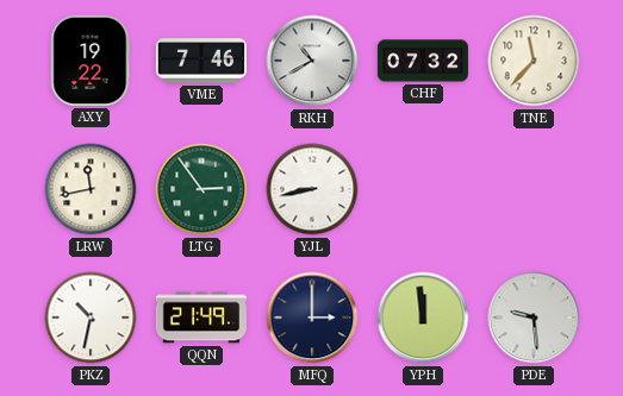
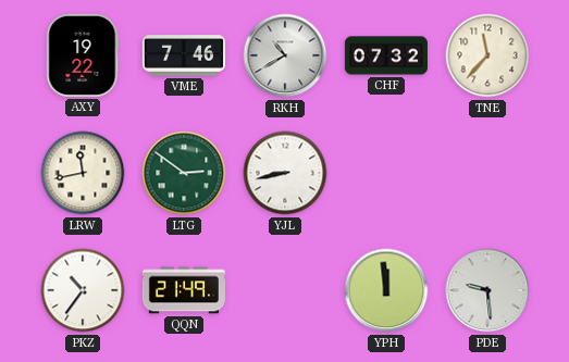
LTG: 2:54 -> 2:51 (184, 173)
PKZ: 10:32 -> 10:36 (83, 290)
MFQ: 3:00 -> none (312, 318)
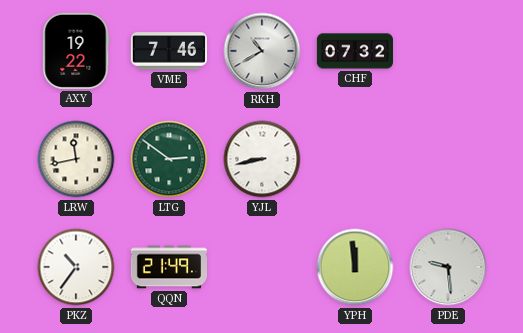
TNE: 11:37 -> none (487, 55)
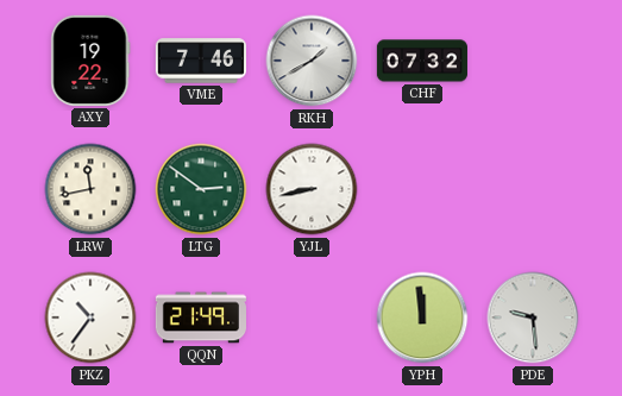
RKH: 10:40 -> 1:40 (312, 61)
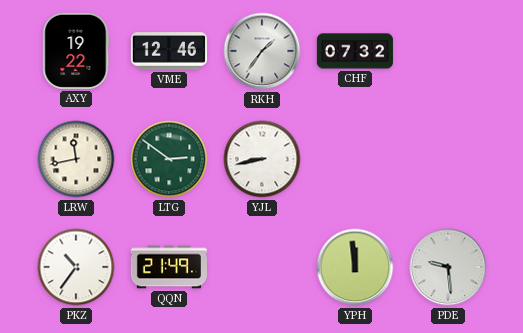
VME: 7:46 -> 12:46 (169, 51)
RKH: 1:40 -> 1:36 (262, 51)
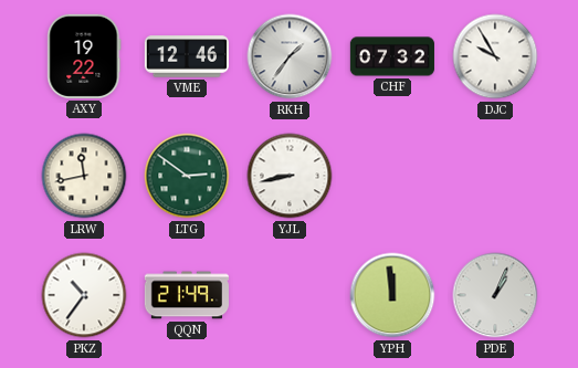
DJC: none -> 9:55 (495, 56)
PDE: 9:29 -> 1:04 (495, 295)
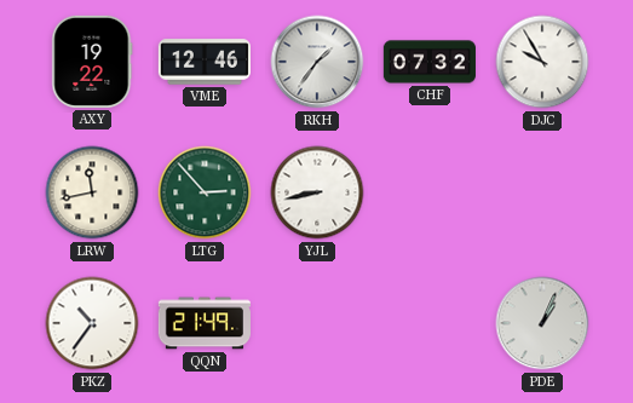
LTG: 2:51 -> 2:53 (205, 192)
YPH: 11:59 -> none (392, 295)
